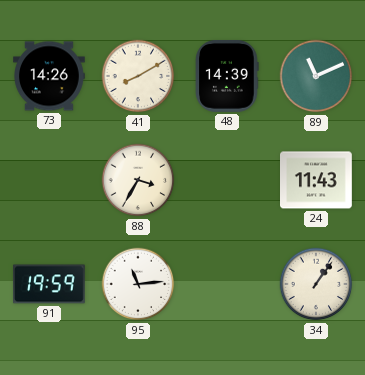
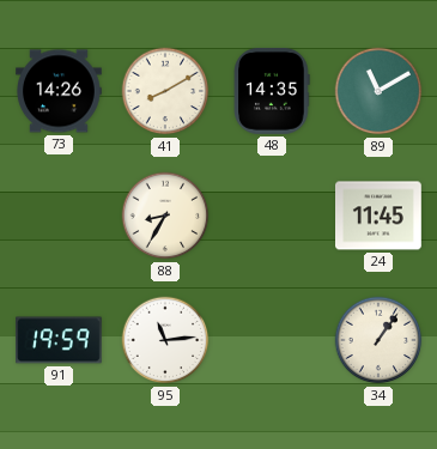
48: 14:39 -> 14:35 (272, 92)
89: 11:11 -> 11:10 (378, 91)
88: 3:35 -> 8:35 (165, 216)
24: 11:43 -> 11:45 (380, 216)
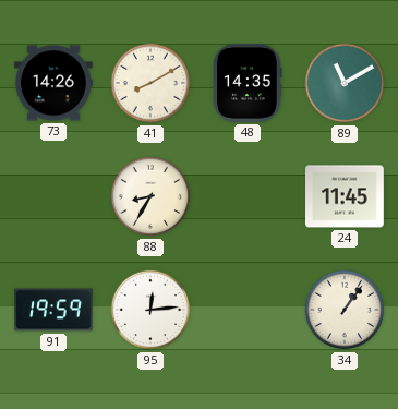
95: 11:14 -> 12:14 (150, 310)
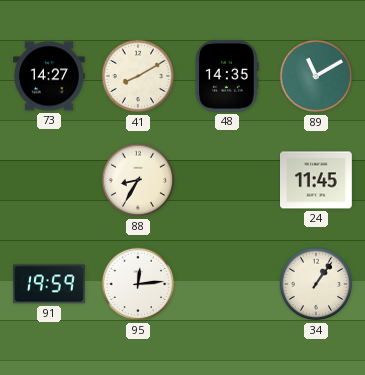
73: 14:26 -> 14:27 (50, 76)
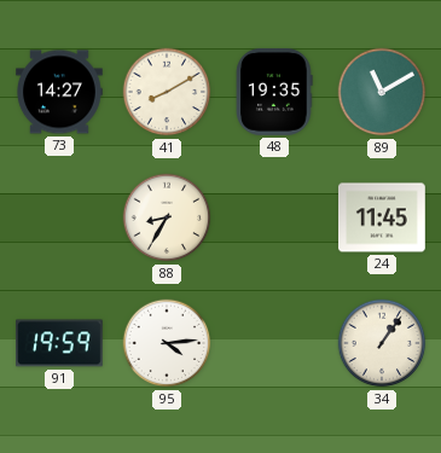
48: 14:35 -> 19:35 (274, 93)
95: 12:14 -> 4:14 (167, 343)
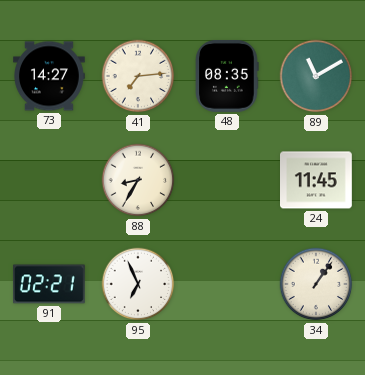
41: 8:10 -> 7:14 (138, 76)
48: 19:35 -> 08:35 (227, 77)
91: 19:59 -> 02:21 (50, 284)
95: 4:14 -> 6:56 (138, 284)
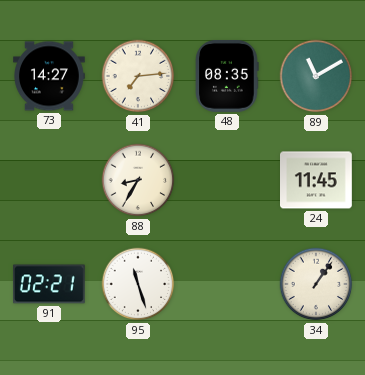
95: 6:56 -> 11:27 (138, 284)
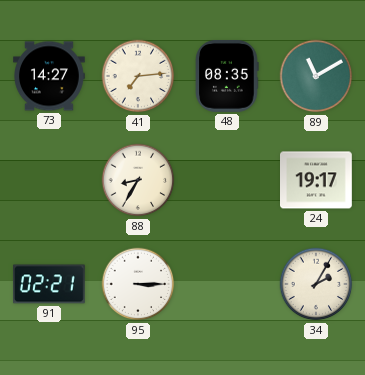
24: 11:45 -> 19:17 (317, 180)
95: 11:27 -> 3:15 (138, 284)
34: 1:06 -> 2:05 (316, 284)
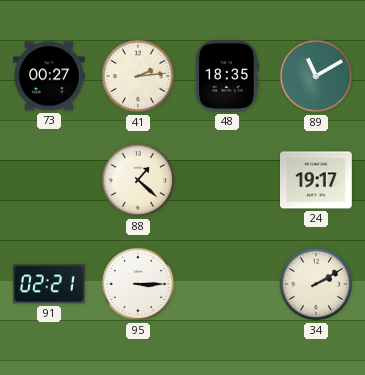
73: 14:27 -> 00:27 (50, 76)
41: 7:14 -> 2:14 (138, 76)
48: 08:35 -> 18:35 (227, 77)
88: 8:35 -> 1:22 (138, 180)
34: 2:05 -> 2:10 (316, 284)
